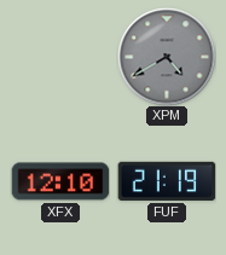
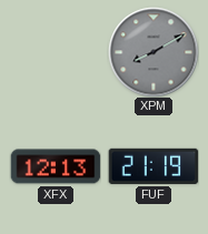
XPM: 4:40 -> 8:10 (153, 52)
XFX: 12:10 -> 12:13 (56, 166)
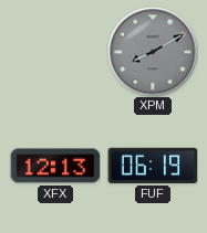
FUF: 21:19 -> 06:19 (153, 166)
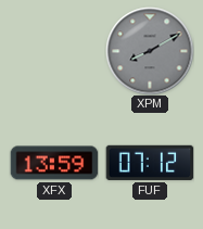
XFX: 12:13 -> 13:59 (54, 163)
FUF: 06:19 -> 07:12 (150, 163)
